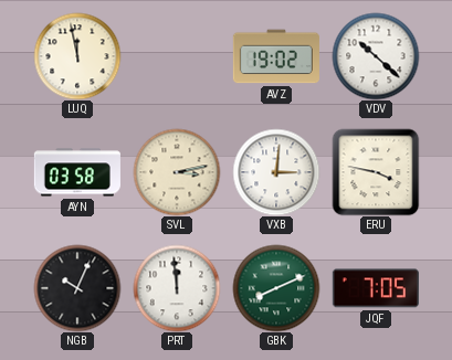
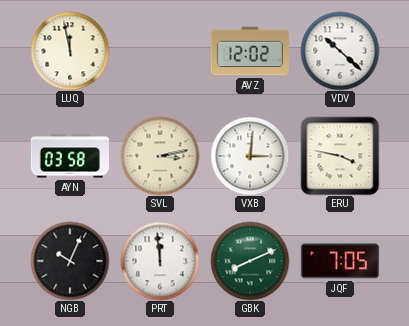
AVZ: 19:02 -> 12:02 (250, 51)
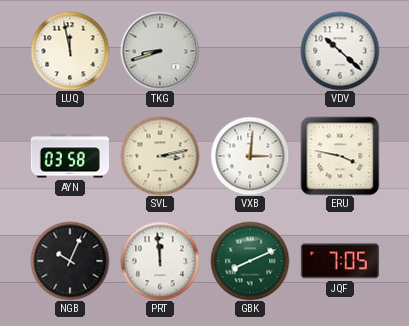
TKG: none -> 8:42 (160, 51)
AVZ: 12:02 -> none (250, 51)
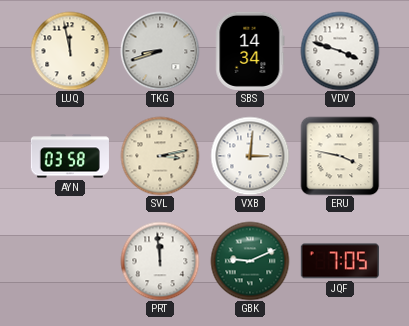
SBS: none -> 14:34 (250, 51)
VDV: 10:22 -> 3:48 (340, 51)
NGB: 10:04 -> none (70, 261)
GBK: 8:11 -> 9:11 (250, 261)
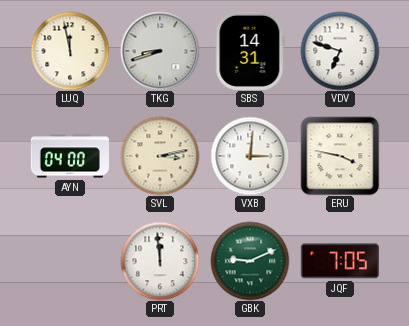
SBS: 14:34 -> 14:31 (250, 51)
VDV: 3:48 -> 6:48 (340, 51)
AYN: 03:58 -> 04:00 (70, 156)
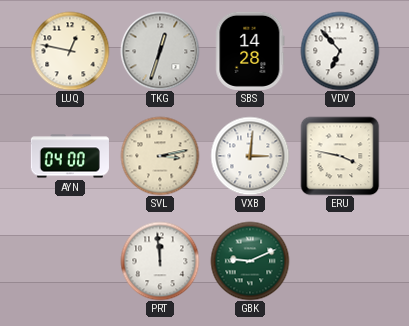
LUQ: 11:58 -> 12:47 (70, 51)
TKG: 8:42 -> 12:33 (160, 51)
SBS: 14:31 -> 14:28 (250, 51)
VDV: 6:48 -> 6:53 (340, 51)
JQF: 7:05 -> none (340, 261)
